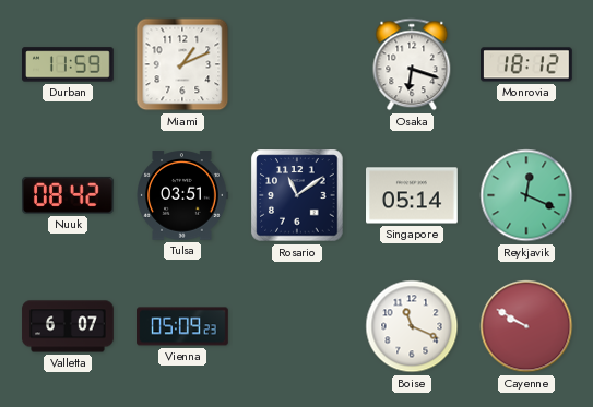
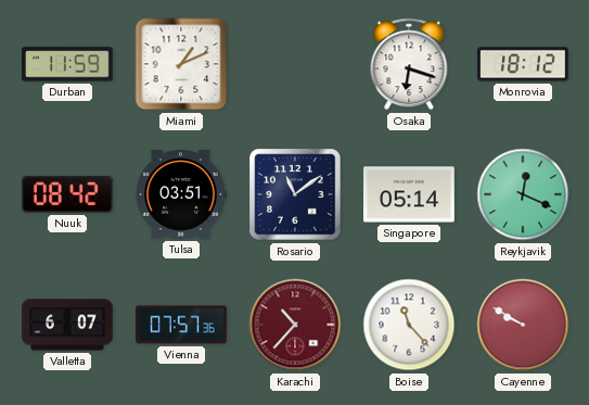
Vienna: 05:09 -> 07:57 (182, 325)
Karachi: none -> 10:37 (295, 325)
Boise: 11:19 -> 11:23 (409, 325)
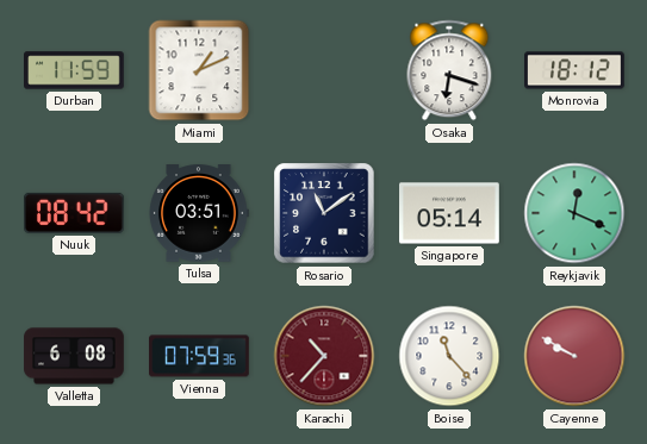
Valletta: 6:07 -> 6:08 (74, 356)
Vienna: 07:57 -> 07:59 (200, 356)
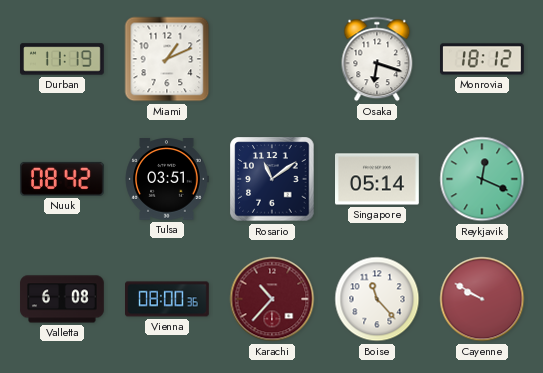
Durban: 11:59 -> 11:19 (63, 59)
Vienna: 07:59 -> 08:00 (168, 299)
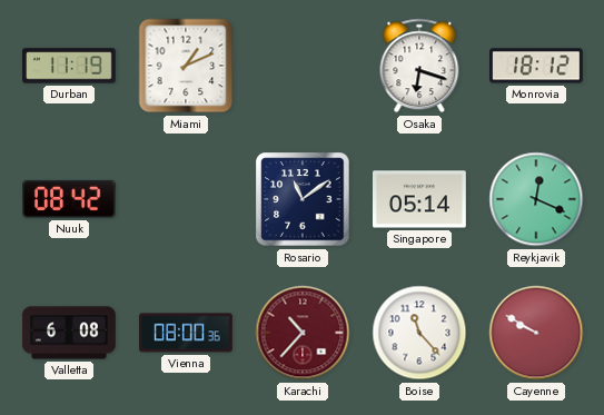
Tulsa: 03:51 -> none (167, 179)
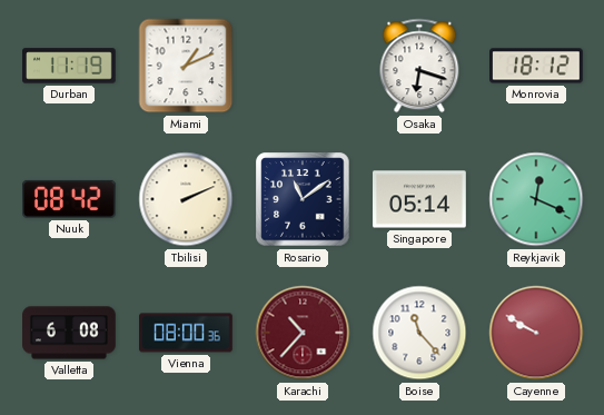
Tbilisi: none -> 2:11 (186, 199)
